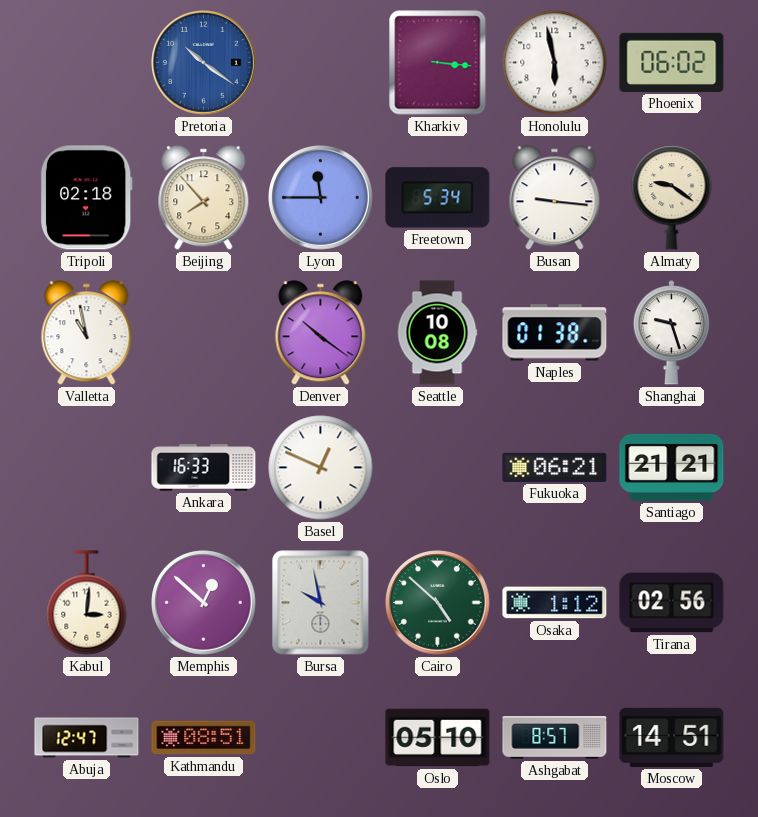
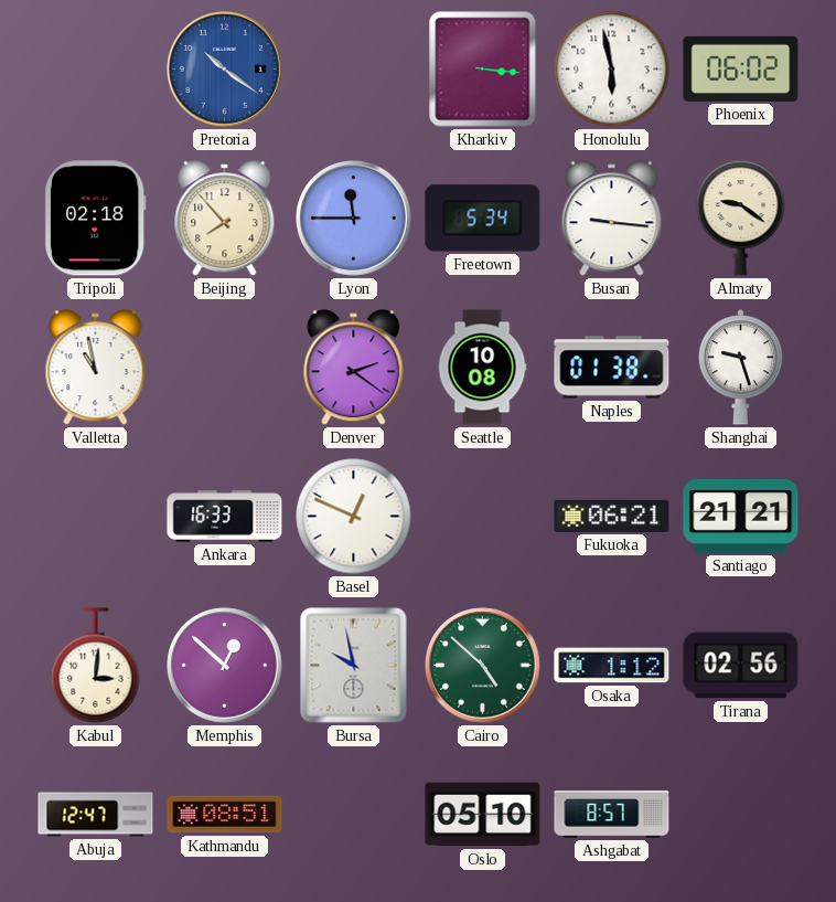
Denver: 10:21 -> 2:21 (354, 368)
Moscow: 14:51 -> none (672, 737)
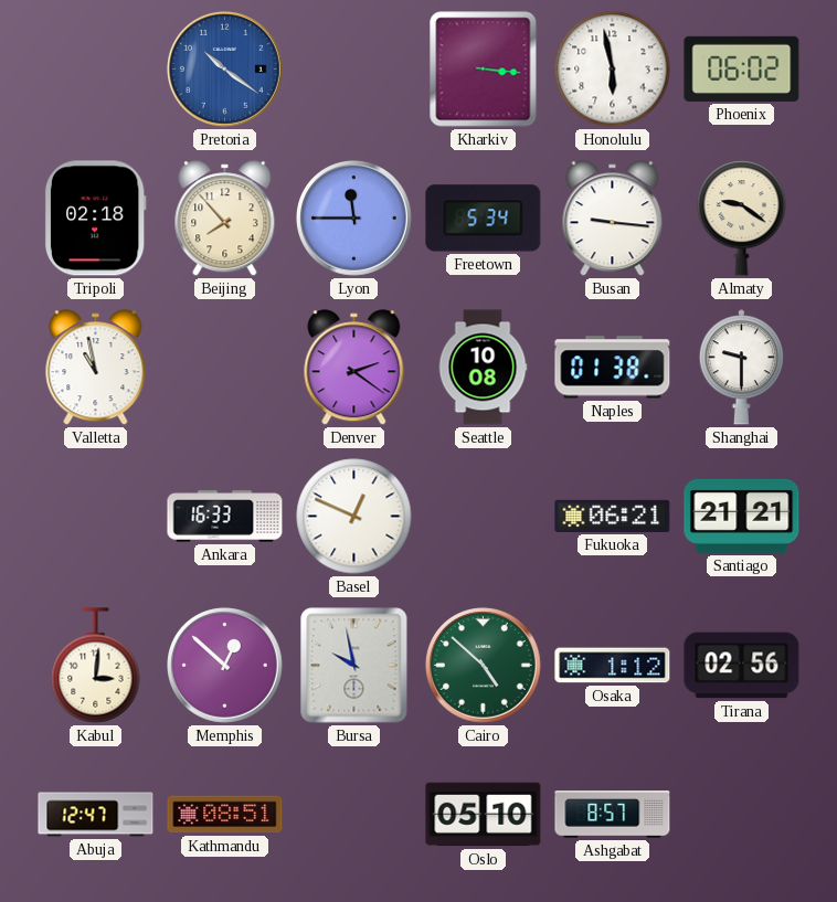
Shanghai: 9:27 -> 9:30 (741, 368)
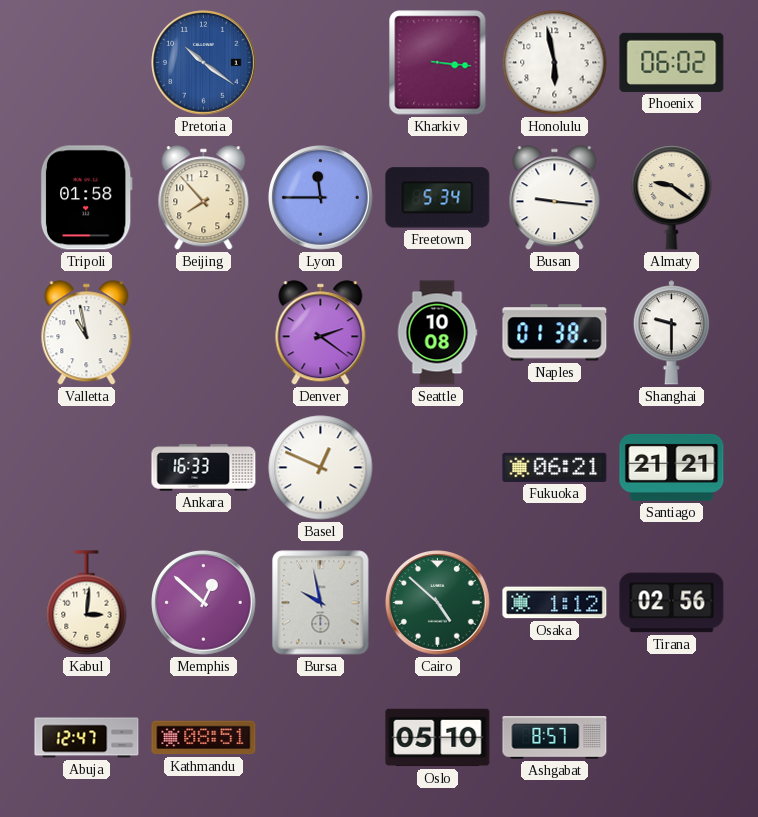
Tripoli: 02:18 -> 01:58 (86, 198)
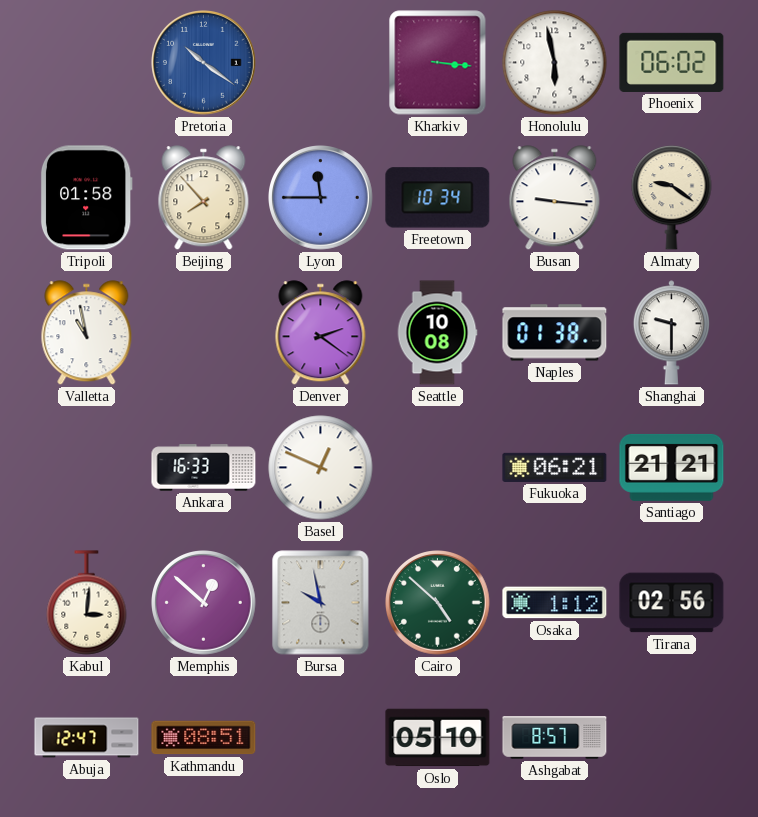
Freetown: 5:34 -> 10:34 (438, 198)
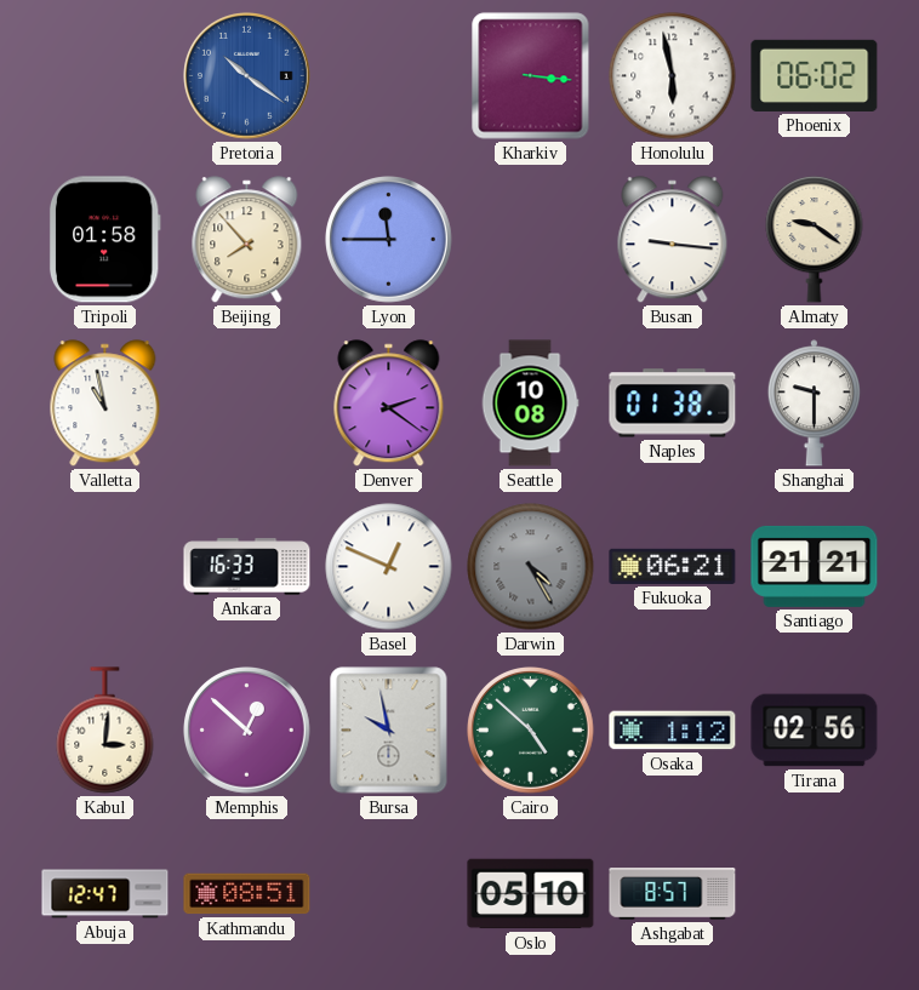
Freetown: 10:34 -> none (438, 198)
Darwin: none -> 4:25 (531, 567)
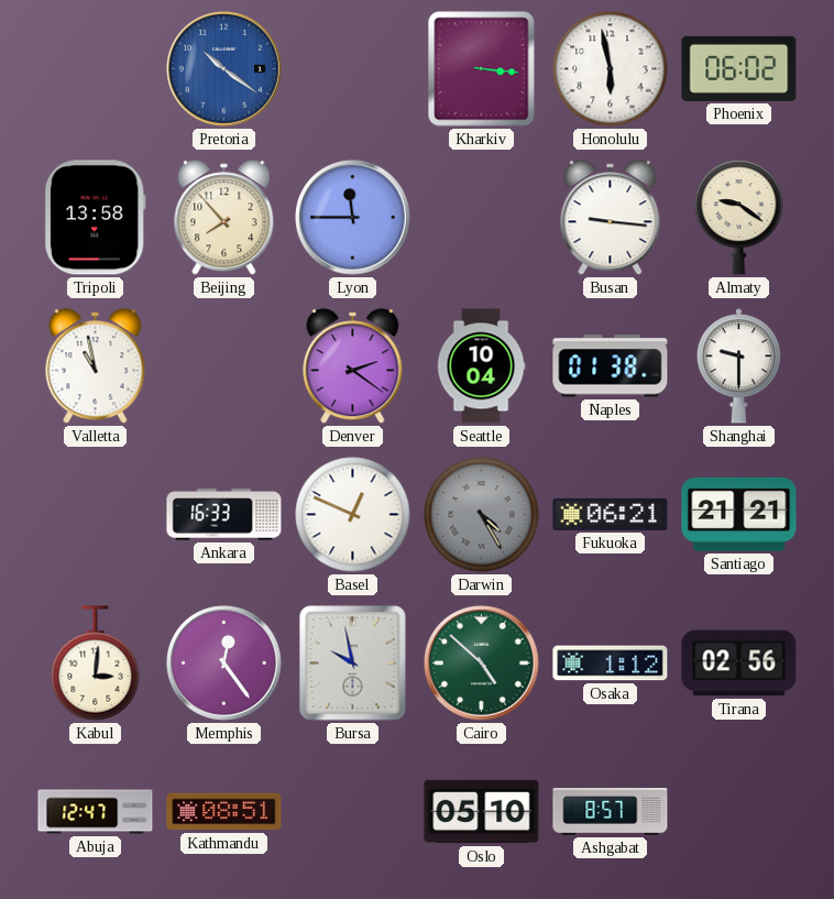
Tripoli: 01:58 -> 13:58 (95, 218)
Seattle: 10:08 -> 10:04 (481, 366)
Memphis: 12:52 -> 12:24 (224, 664)
